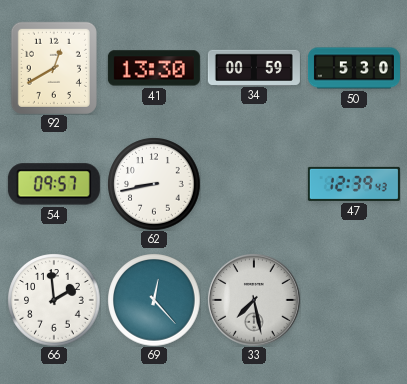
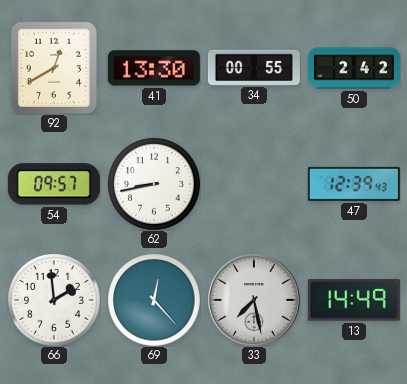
34: 00:59 -> 00:55 (254, 67)
50: 5:30 -> 2:42 (354, 68)
13: none -> 14:49 (354, 300)
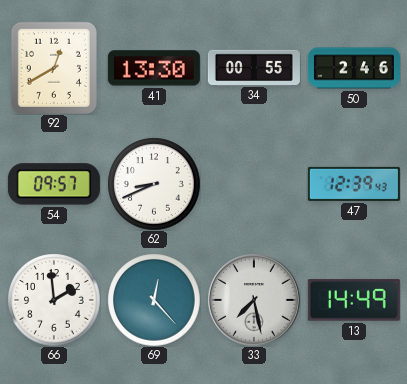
50: 2:42 -> 2:46 (354, 68)
62: 8:43 -> 8:41 (154, 184)
